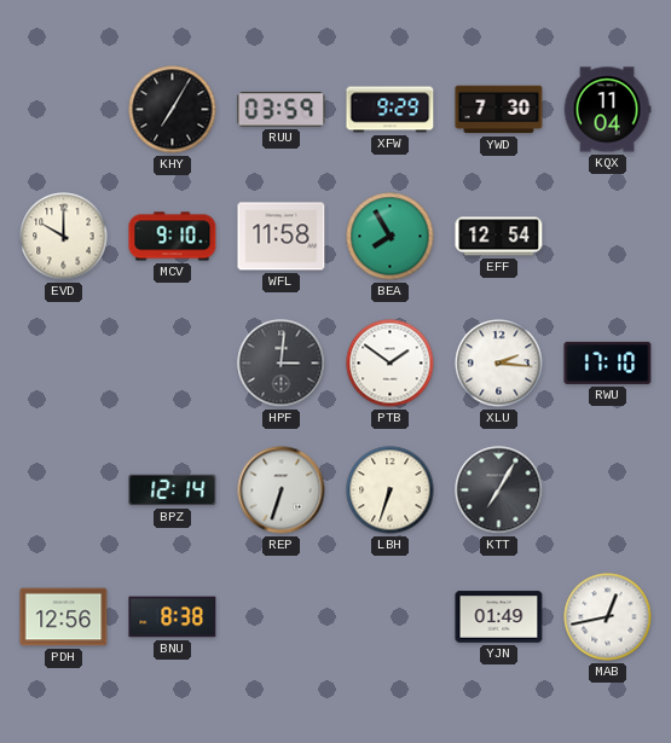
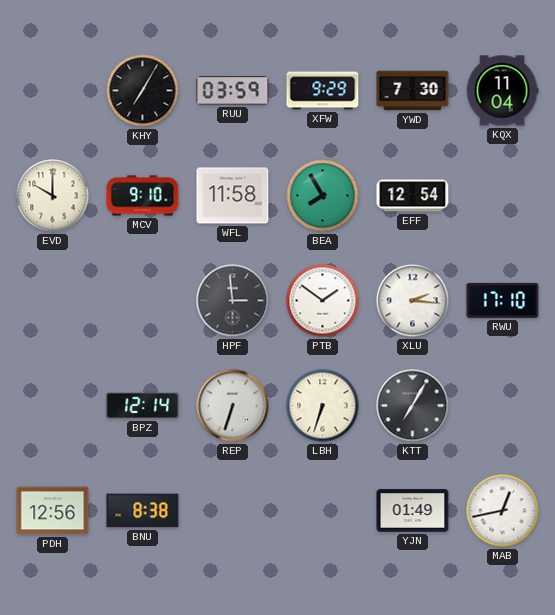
HPF: 3:01 -> 2:59 (233, 301)
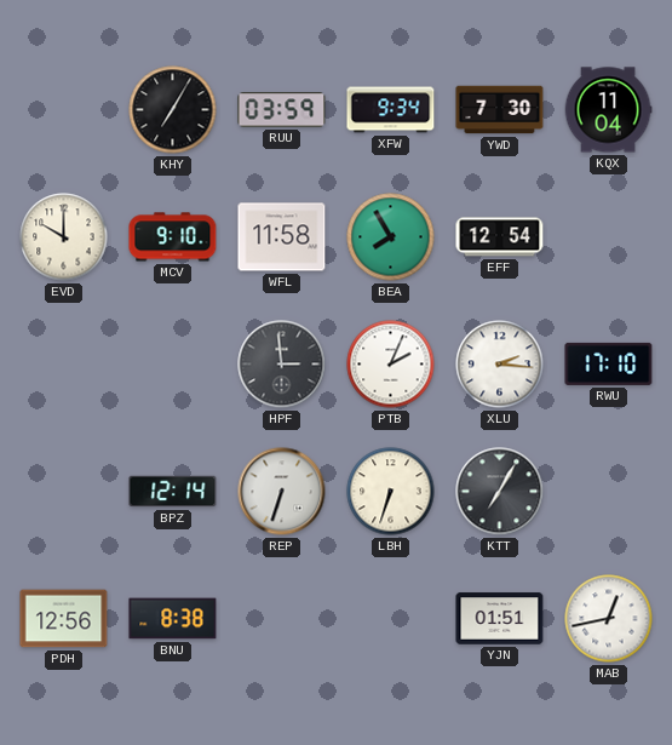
XFW: 9:29 -> 9:34 (391, 110)
PTB: 1:51 -> 2:04 (391, 365)
YJN: 01:49 -> 01:51 (500, 619)
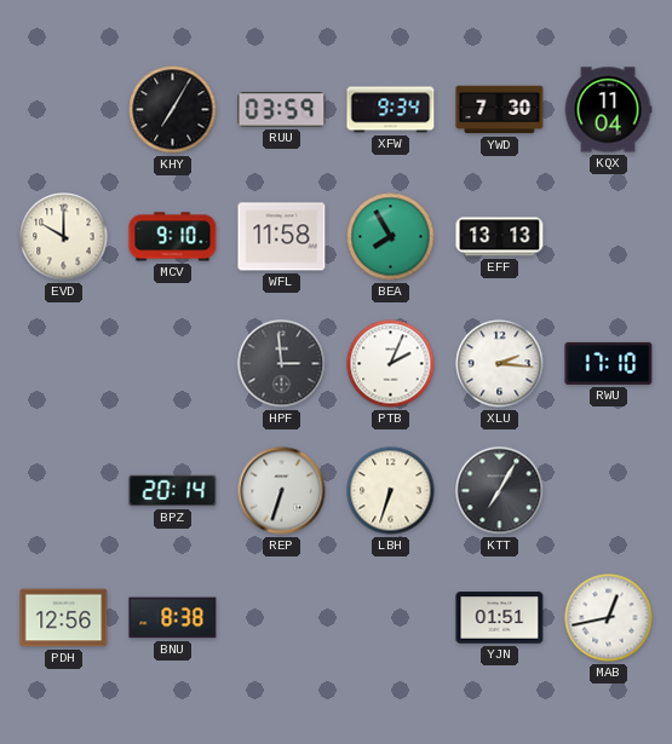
EFF: 12:54 -> 13:13 (500, 237)
BPZ: 12:14 -> 20:14 (173, 491)
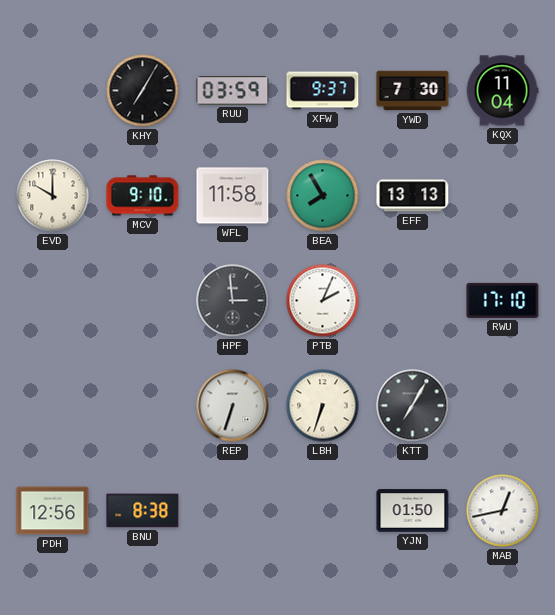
XFW: 9:34 -> 9:37 (323, 91)
XLU: 2:16 -> none (500, 364)
BPZ: 20:14 -> none (173, 491)
YJN: 01:51 -> 01:50 (413, 511)
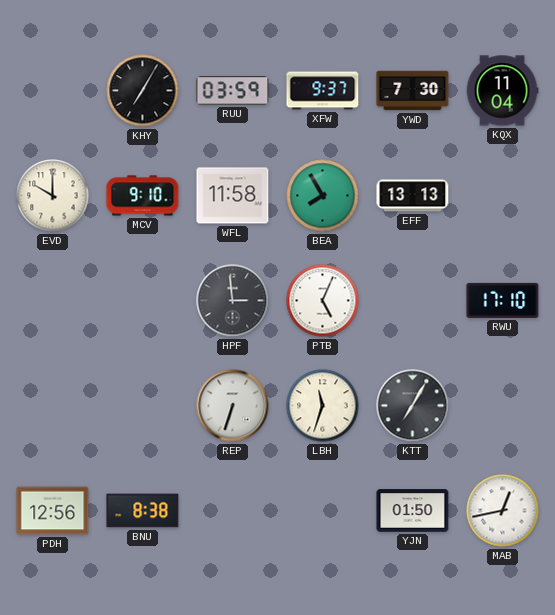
PTB: 2:04 -> 5:04 (323, 301)
LBH: 6:33 -> 11:33 (323, 406)
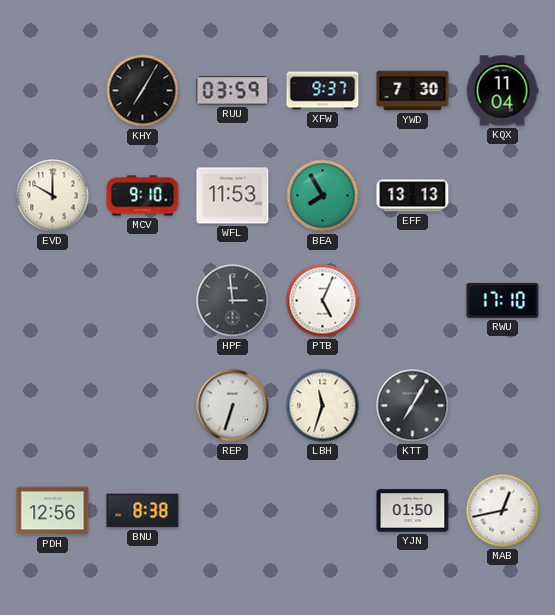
WFL: 11:58 -> 11:53 (233, 196)
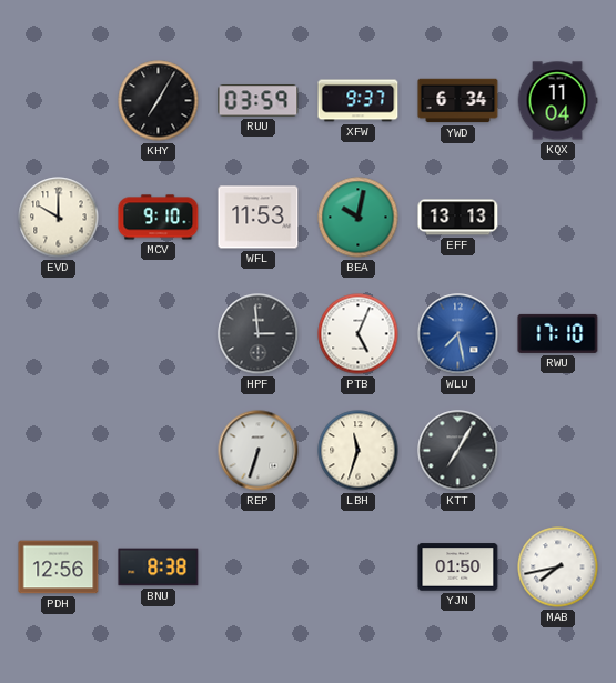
YWD: 7:30 -> 6:34 (458, 101)
BEA: 7:55 -> 10:02 (359, 218)
WLU: none -> 7:28 (458, 334)
MAB: 12:43 -> 7:43 (558, 568)
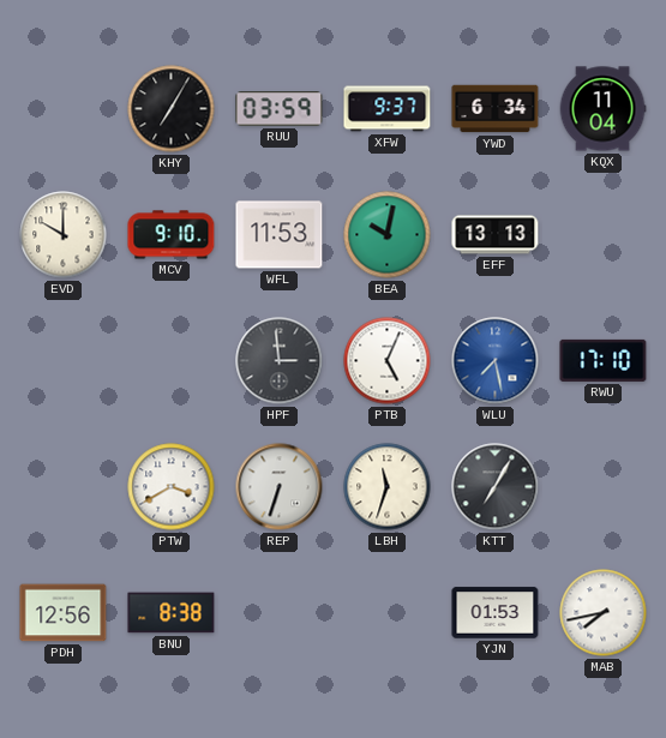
PTW: none -> 3:40 (172, 487)
YJN: 01:50 -> 01:53 (496, 613)
